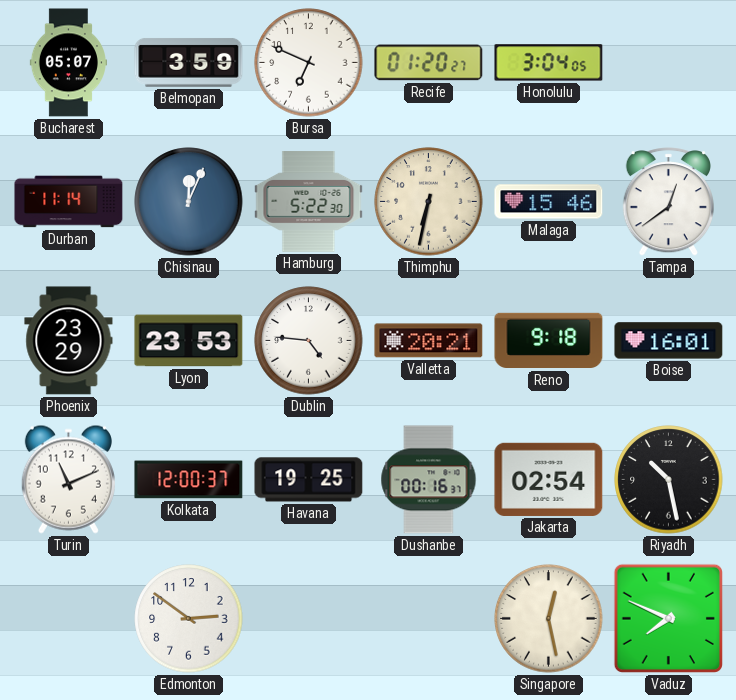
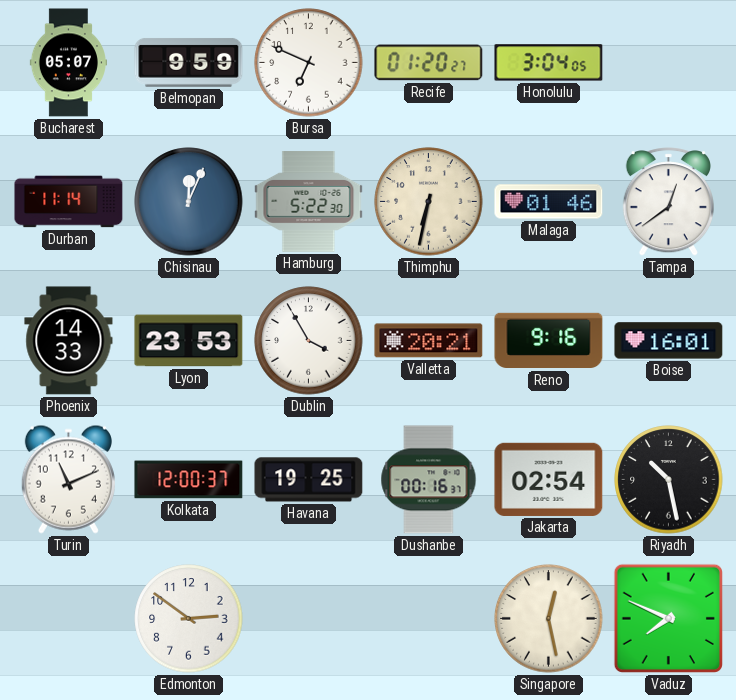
Belmopan: 3:59 -> 9:59 (189, 62)
Malaga: 15:46 -> 01:46 (549, 202)
Phoenix: 23:29 -> 14:33 (69, 341)
Dublin: 4:46 -> 3:55 (309, 341)
Reno: 9:18 -> 9:16 (549, 341)
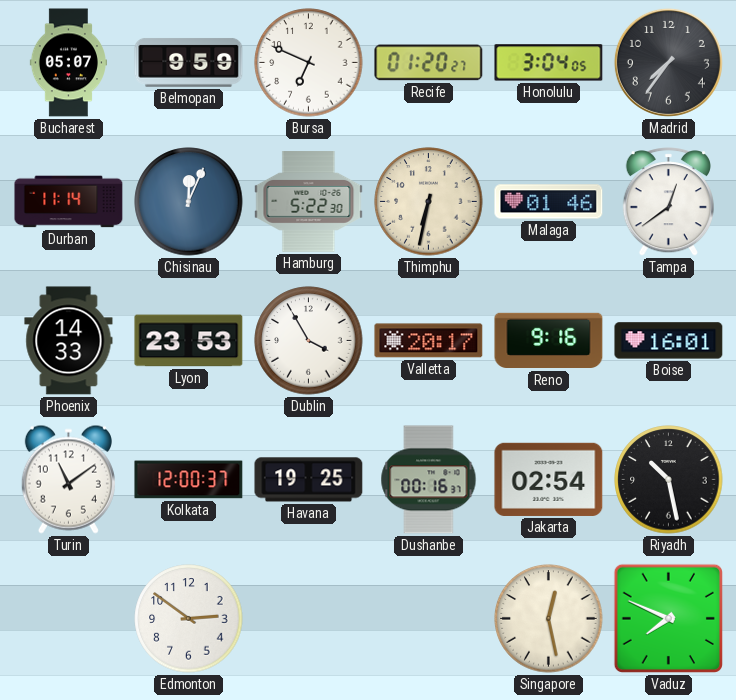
Madrid: none -> 7:36 (668, 62)
Valletta: 20:21 -> 20:17 (429, 341)
Turin: 11:11 -> 11:09 (68, 479)
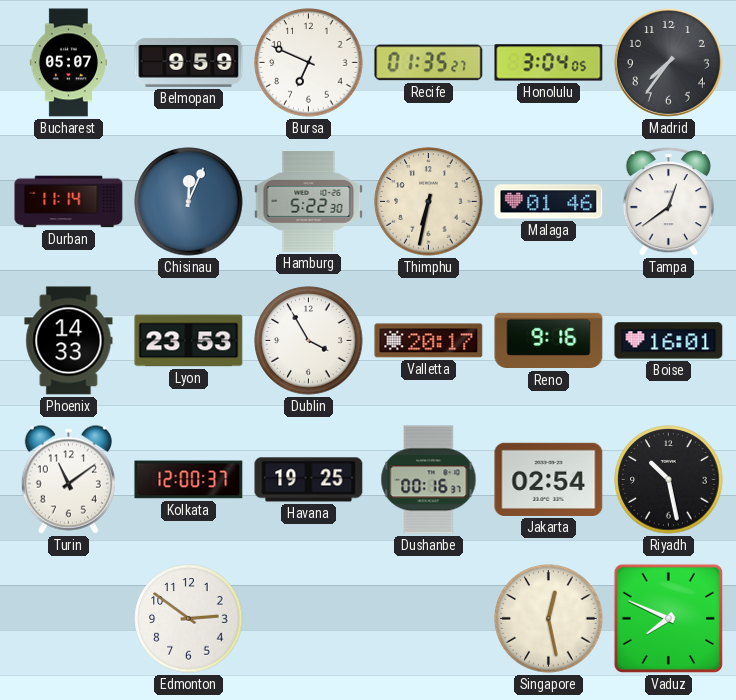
Recife: 01:20 -> 01:35 (429, 63)
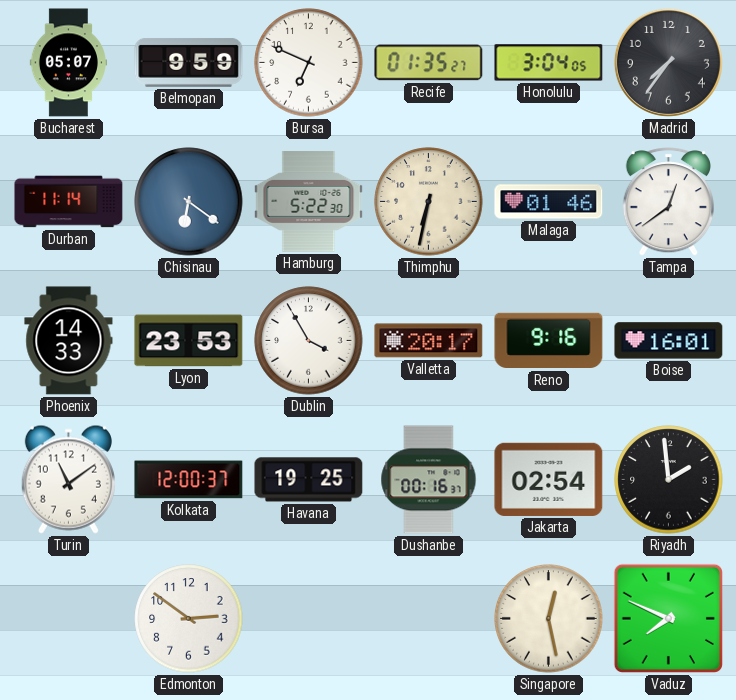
Chisinau: 12:04 -> 6:21 (189, 202)
Riyadh: 10:28 -> 1:59 (669, 480)
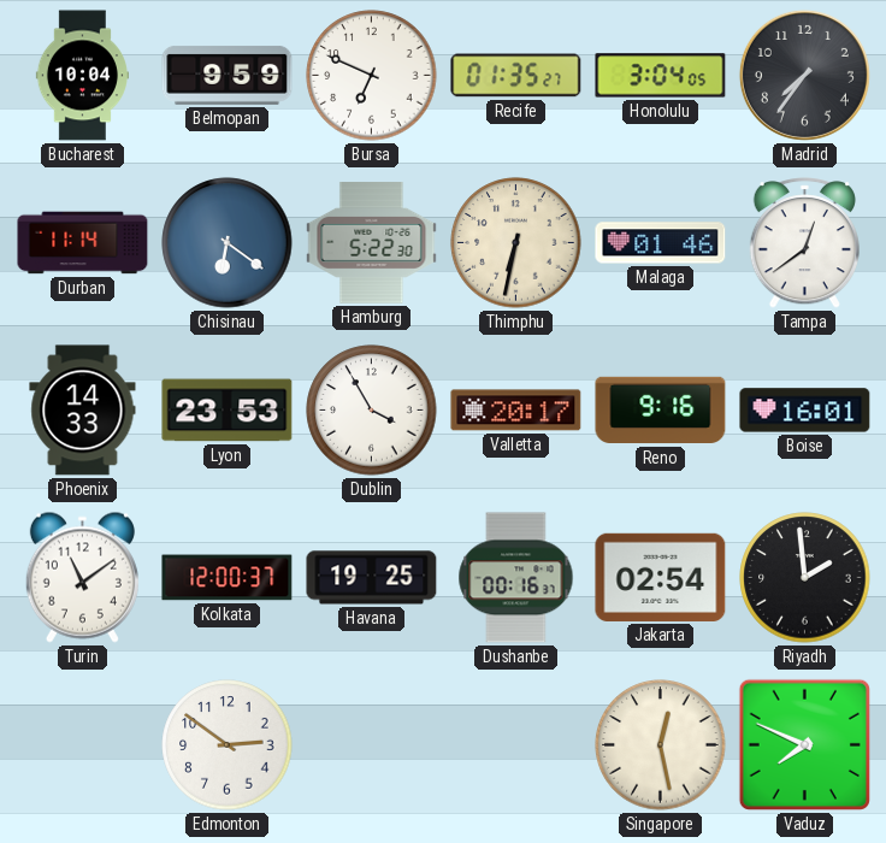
Bucharest: 05:07 -> 10:04 (82, 76)
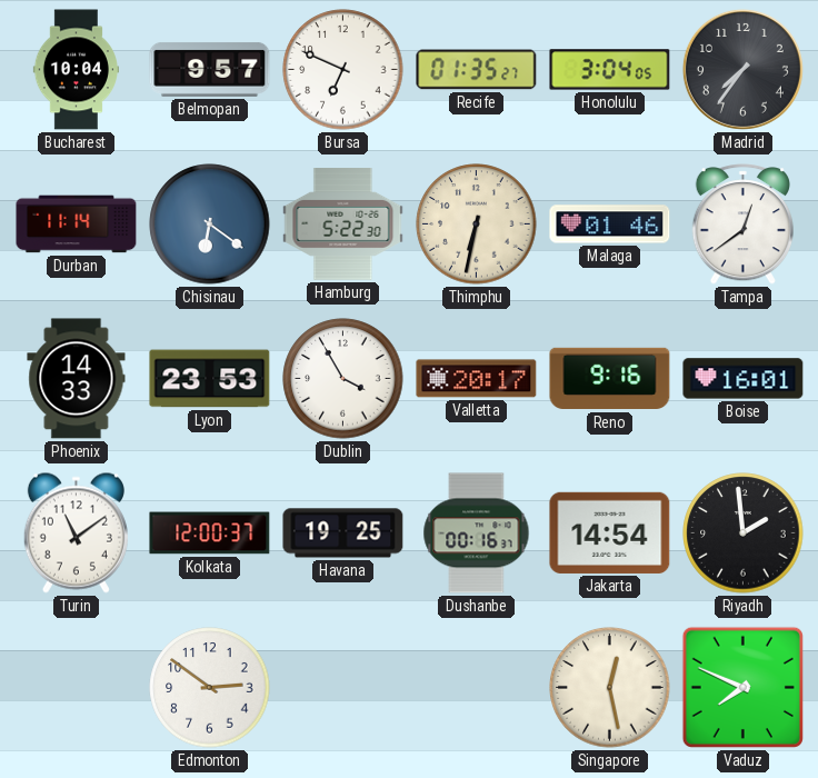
Belmopan: 9:59 -> 9:57 (210, 69)
Jakarta: 02:54 -> 14:54 (610, 532)
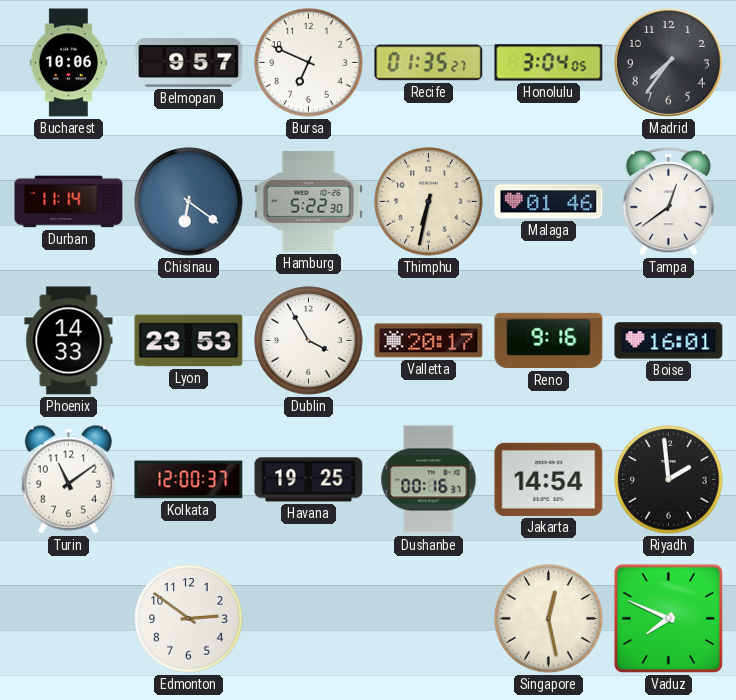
Bucharest: 10:04 -> 10:06 (68, 63)
